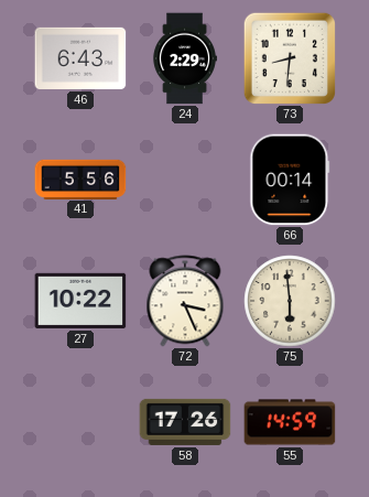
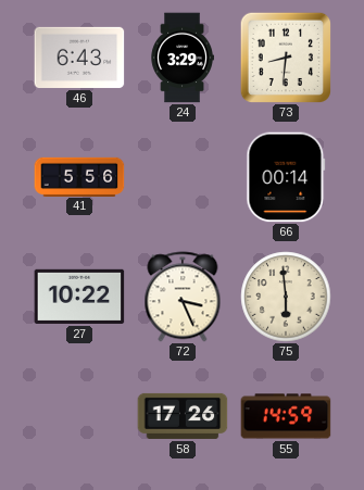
24: 2:29 -> 3:29 (183, 58)
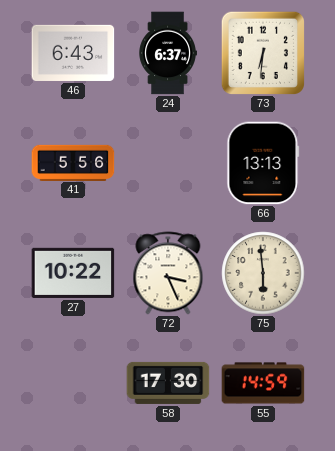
24: 3:29 -> 6:37 (168, 53)
73: 8:31 -> 6:31 (262, 52)
66: 00:14 -> 13:13 (263, 163)
58: 17:26 -> 17:30 (168, 383)
